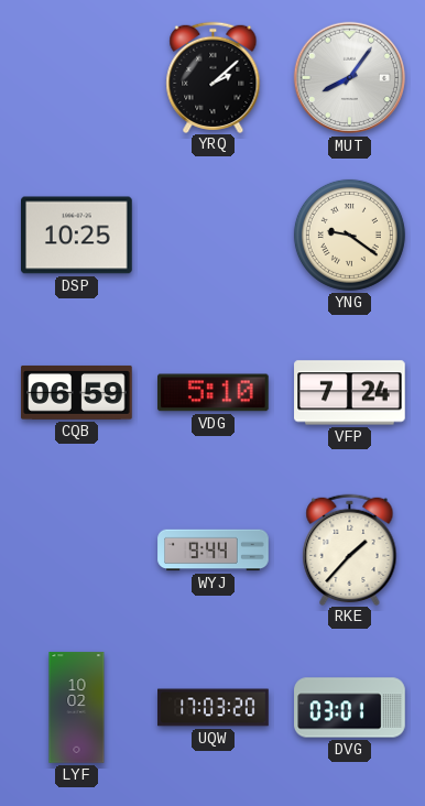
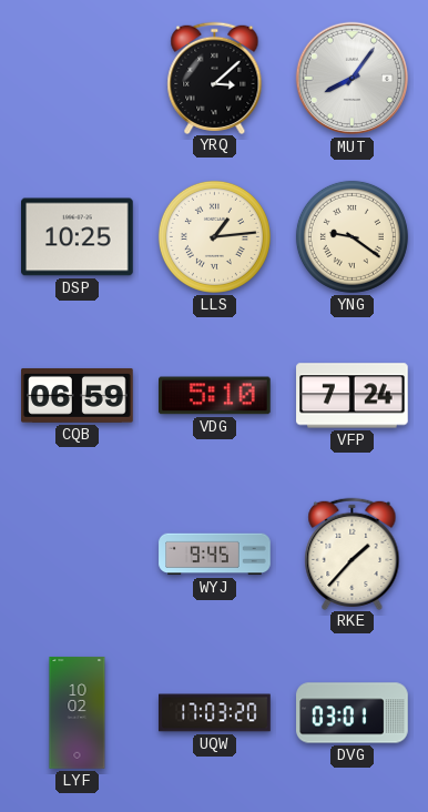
YRQ: 2:08 -> 3:08 (215, 78)
LLS: none -> 1:14 (214, 236)
WYJ: 9:44 -> 9:45 (215, 555)
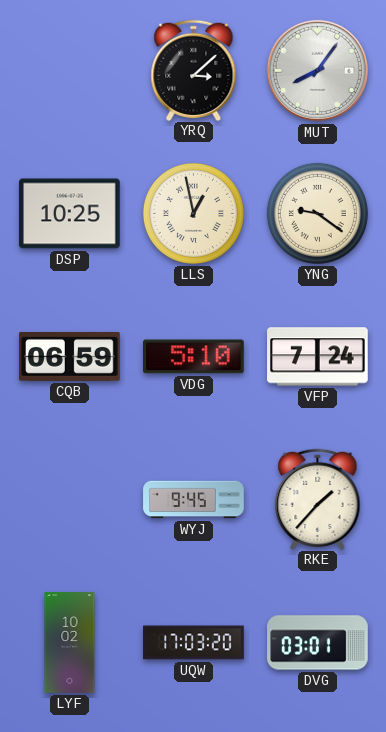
LLS: 1:14 -> 12:58 (193, 213)
